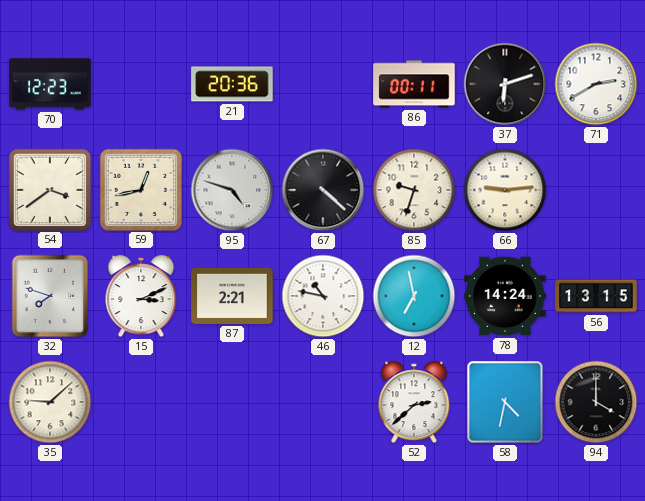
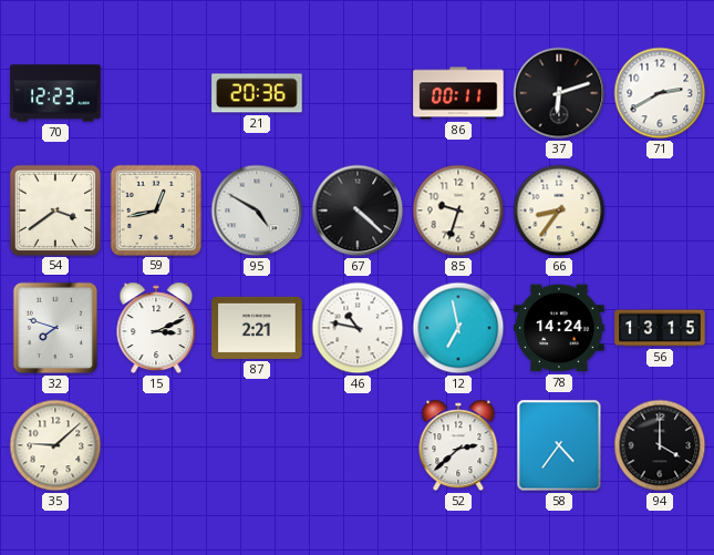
95: 4:48 -> 4:50 (257, 210)
66: 9:14 -> 8:36 (559, 210)
58: 4:32 -> 4:36 (559, 445)
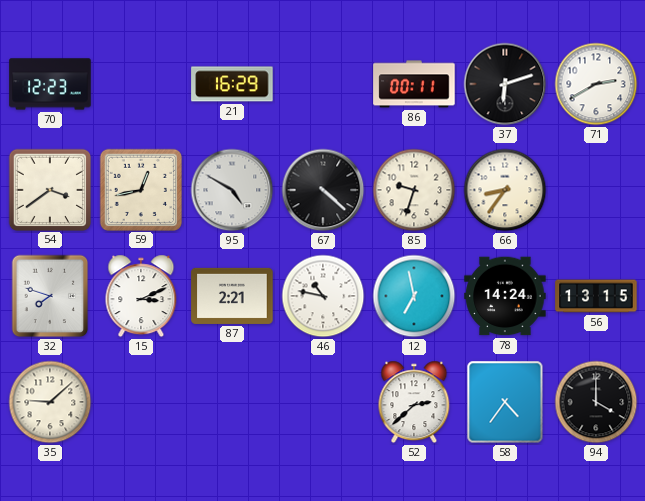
21: 20:36 -> 16:29 (232, 84)
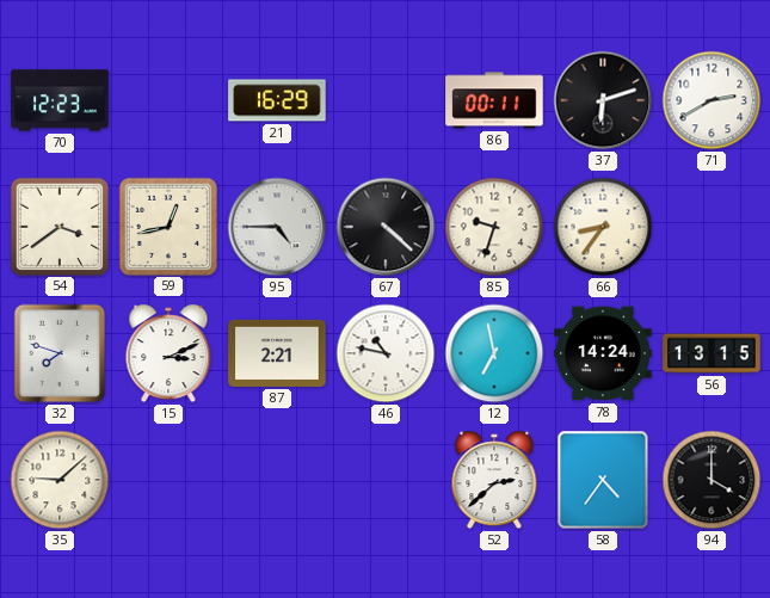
95: 4:50 -> 4:45 (277, 227)
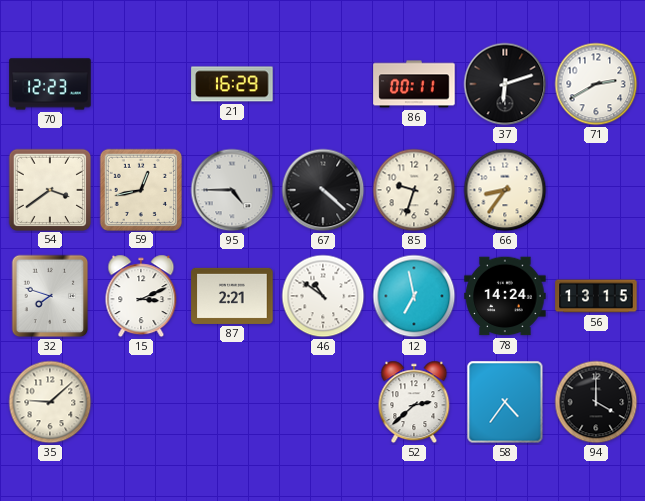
46: 10:47 -> 10:51 (323, 296)
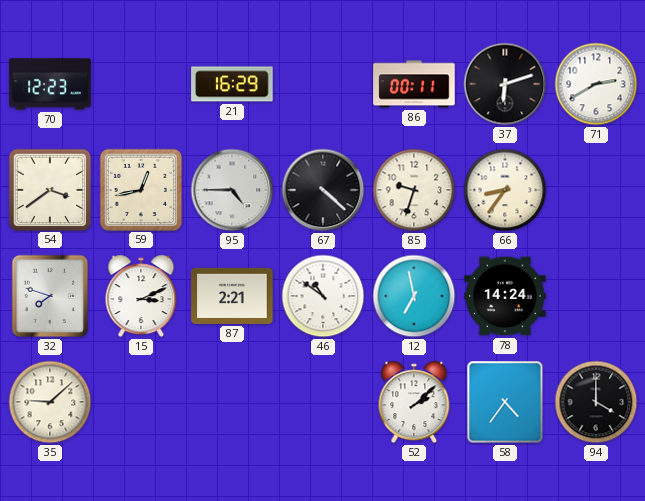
56: 13:15 -> none (596, 296)
52: 2:38 -> 2:08 (414, 402)
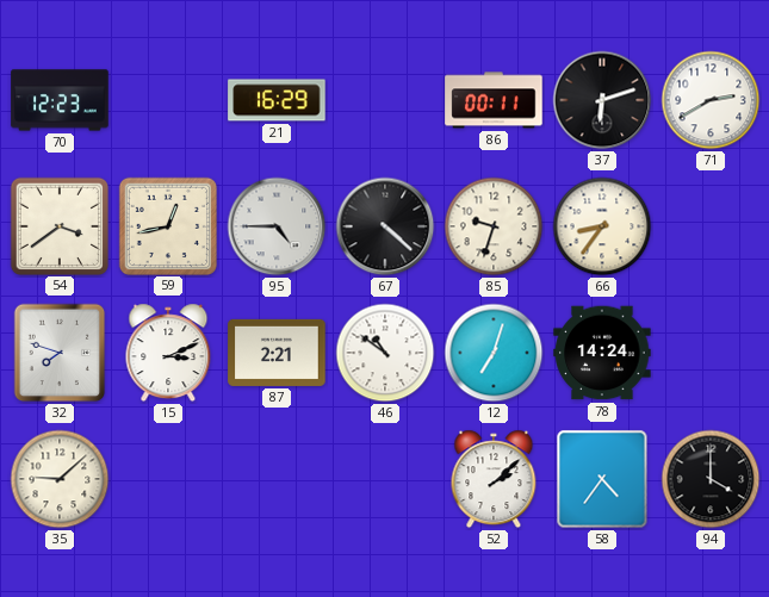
12: 6:58 -> 7:03 (494, 353)
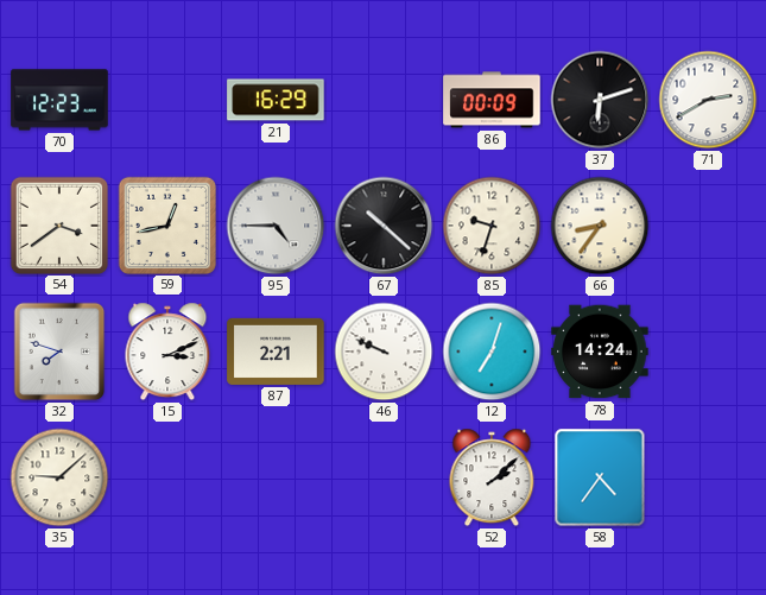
86: 00:11 -> 00:09 (492, 100)
67: 4:22 -> 10:22 (384, 226)
46: 10:51 -> 9:49 (384, 352)
94: 4:00 -> none (711, 479)
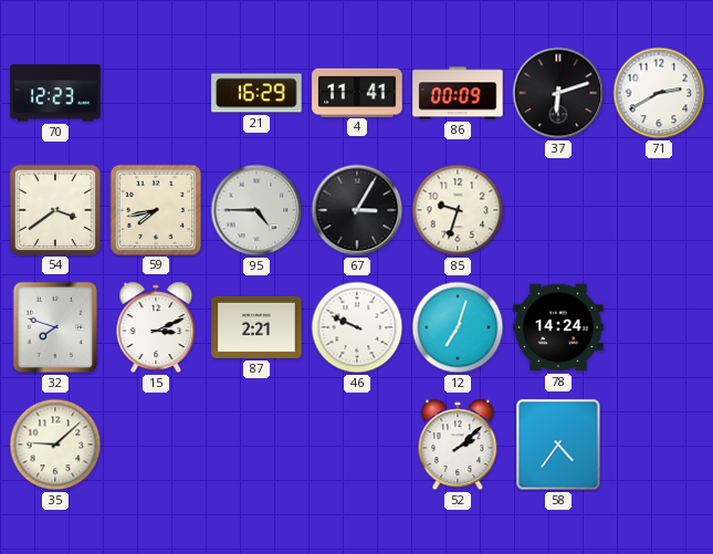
4: none -> 11:41 (357, 92)
59: 12:43 -> 7:43 (155, 209)
67: 10:22 -> 3:05 (357, 210)
66: 8:36 -> none (600, 226)
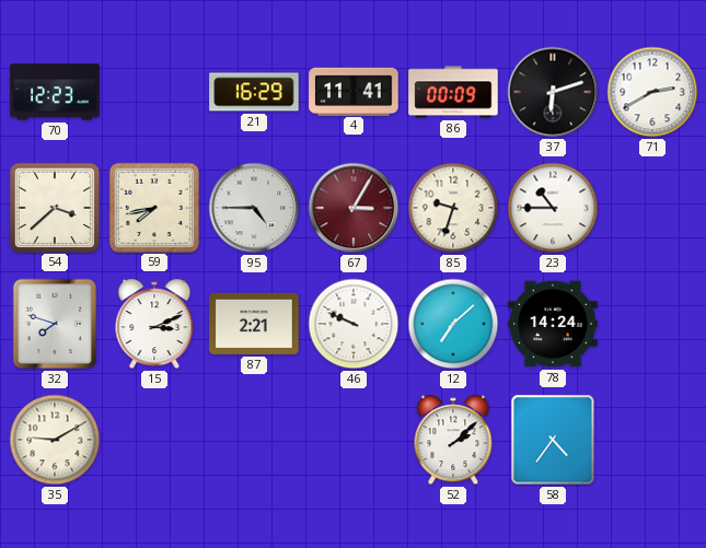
54: 3:39 -> 3:38 (54, 207)
67 dial: black -> burgundy (354, 208)
23: none -> 10:45 (553, 208)
12: 7:03 -> 7:08 (453, 324)
35: 9:08 -> 9:10 (55, 440)
